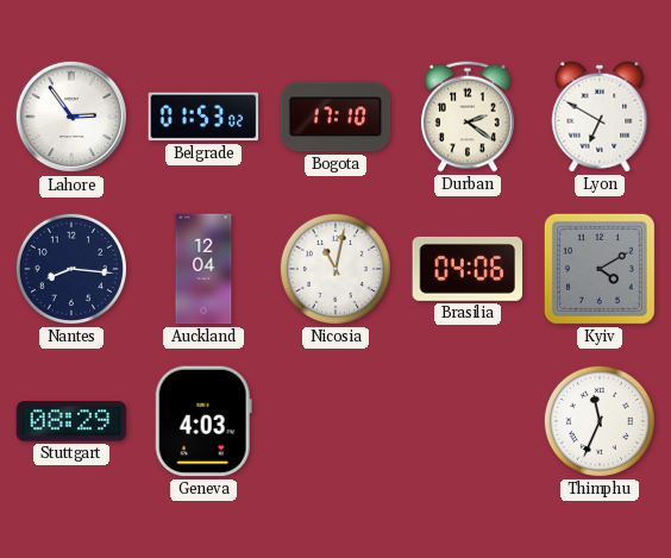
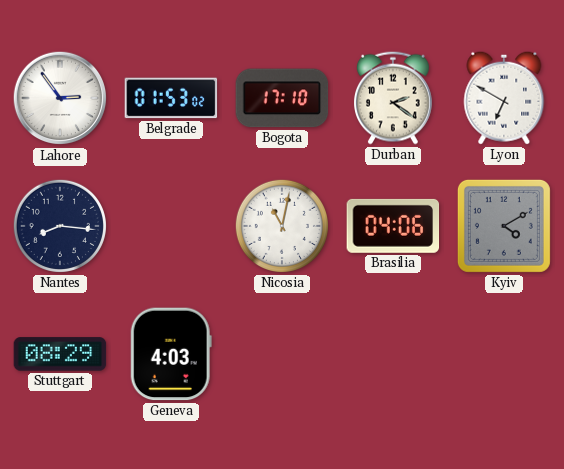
Auckland: 12:04 -> none (203, 269)
Thimphu: 11:34 -> none (600, 421)
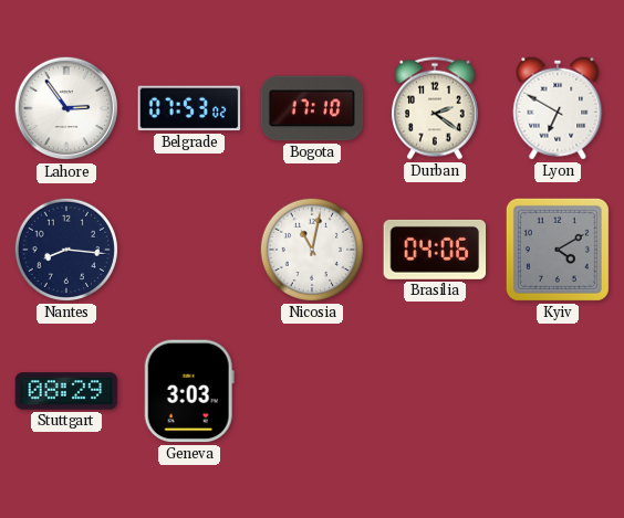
Belgrade: 01:53 -> 07:53 (189, 108)
Geneva: 4:03 -> 3:03 (189, 391)
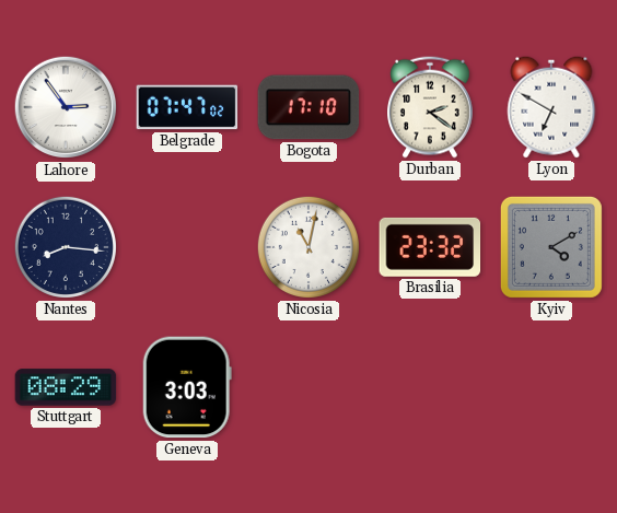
Belgrade: 07:53 -> 07:47 (187, 107)
Brasilia: 04:06 -> 23:32 (430, 247)
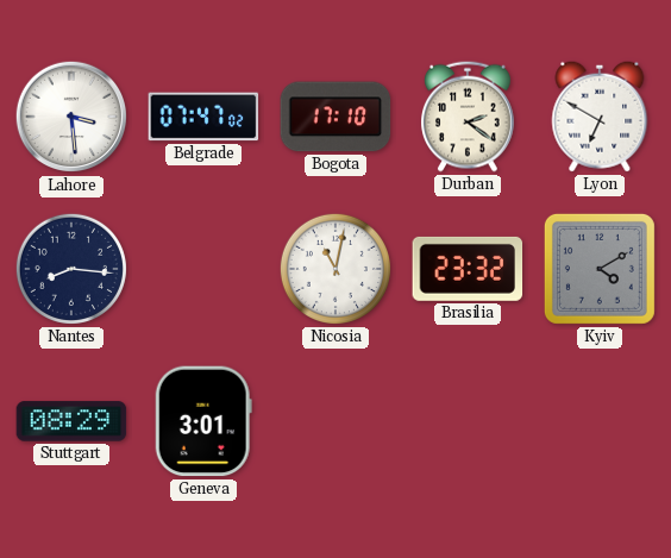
Lahore: 2:54 -> 3:29 (71, 117)
Geneva: 3:03 -> 3:01 (203, 421)
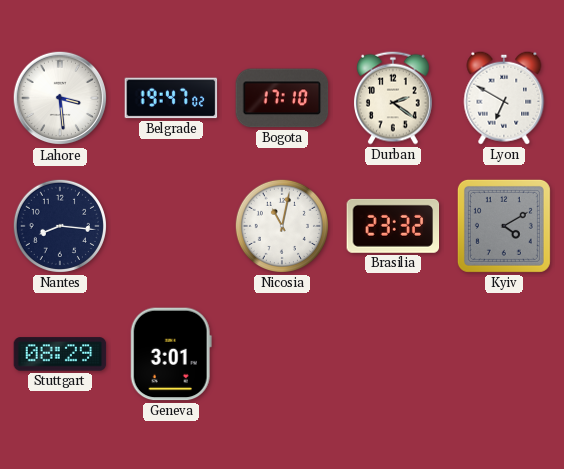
Belgrade: 07:47 -> 19:47 (171, 98)
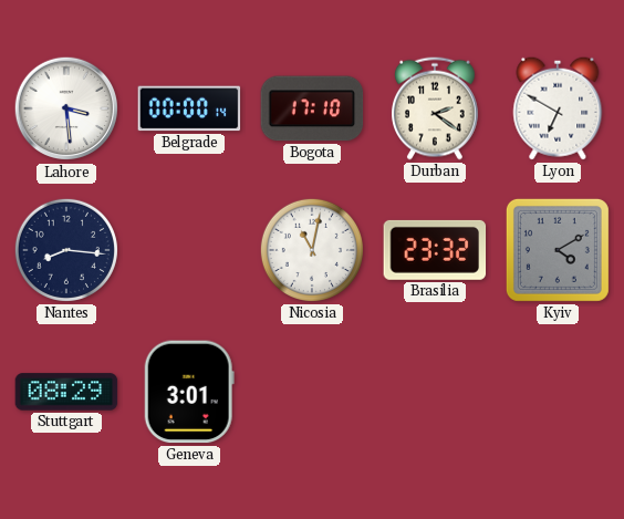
Belgrade: 19:47 -> 00:00 (189, 108)
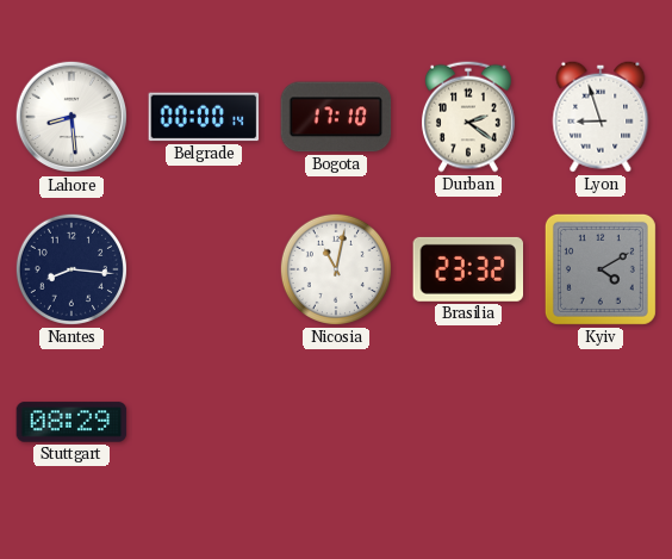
Lahore: 3:29 -> 8:29 (71, 117)
Lyon: 6:50 -> 8:57 (601, 117)
Geneva: 3:01 -> none (189, 392)
